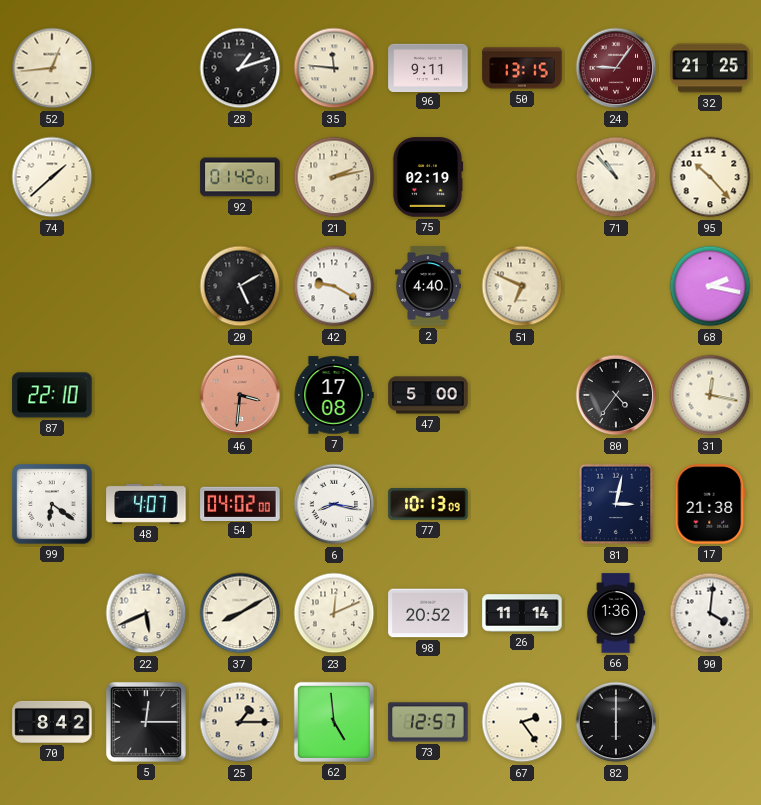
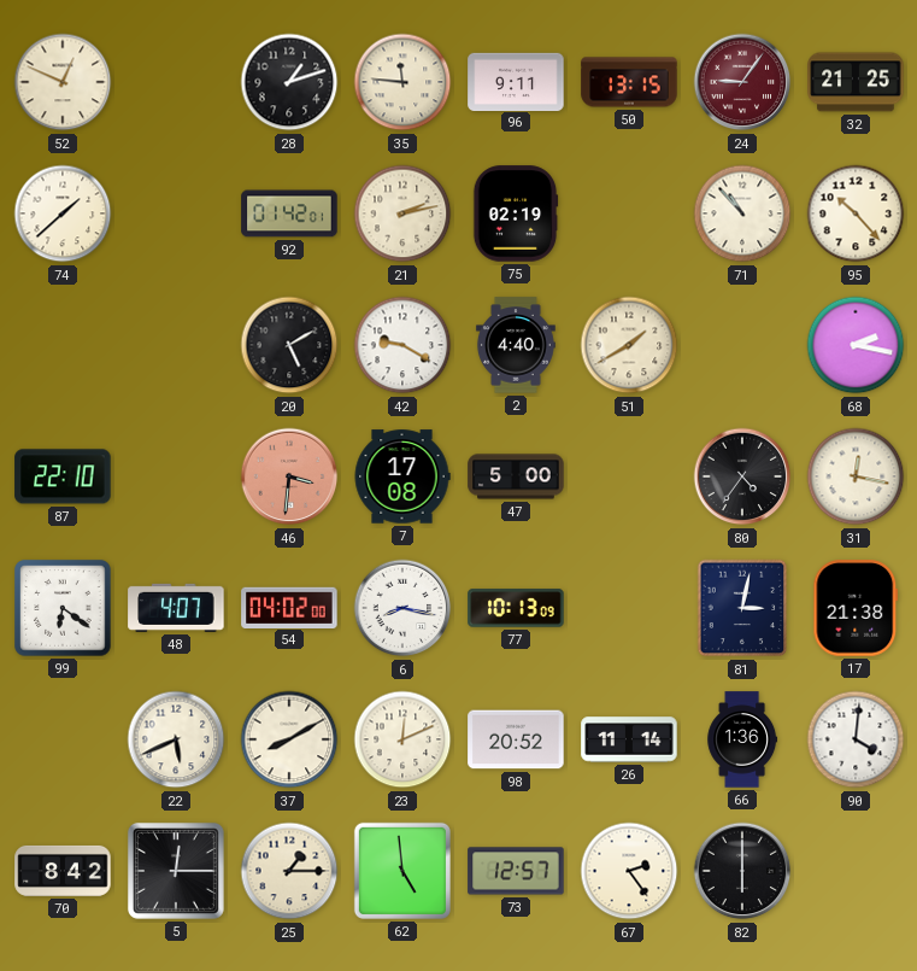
52: 12:44 -> 12:49 (63, 82)
51: 6:49 -> 1:40 (629, 345)
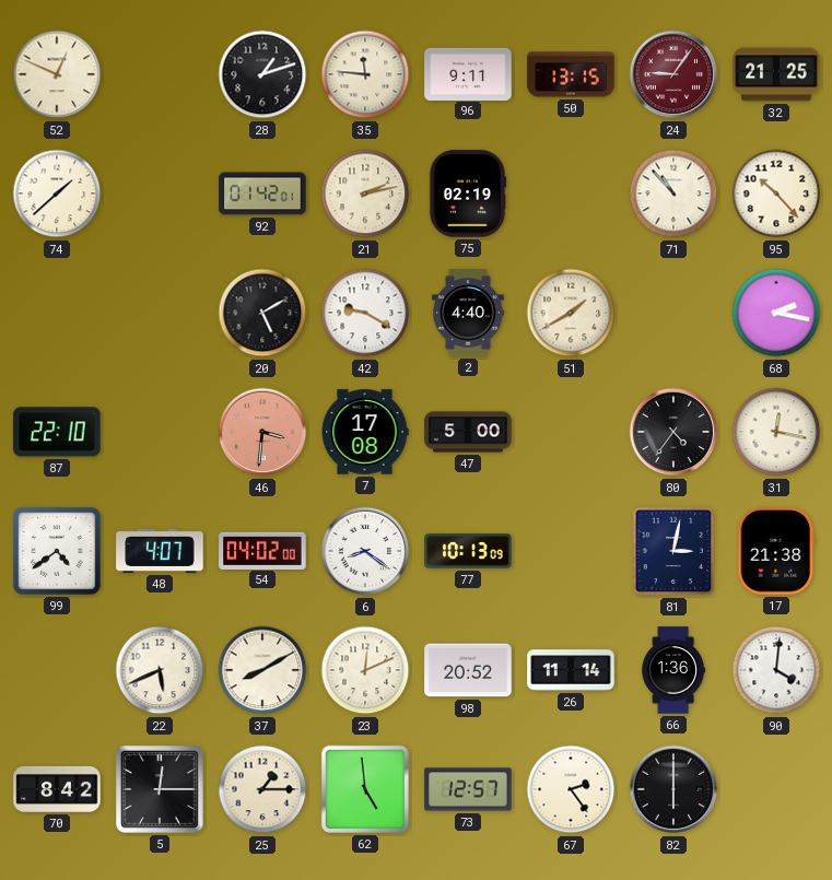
99: 6:21 -> 4:39 (57, 551)
6: 8:17 -> 8:21 (365, 551)
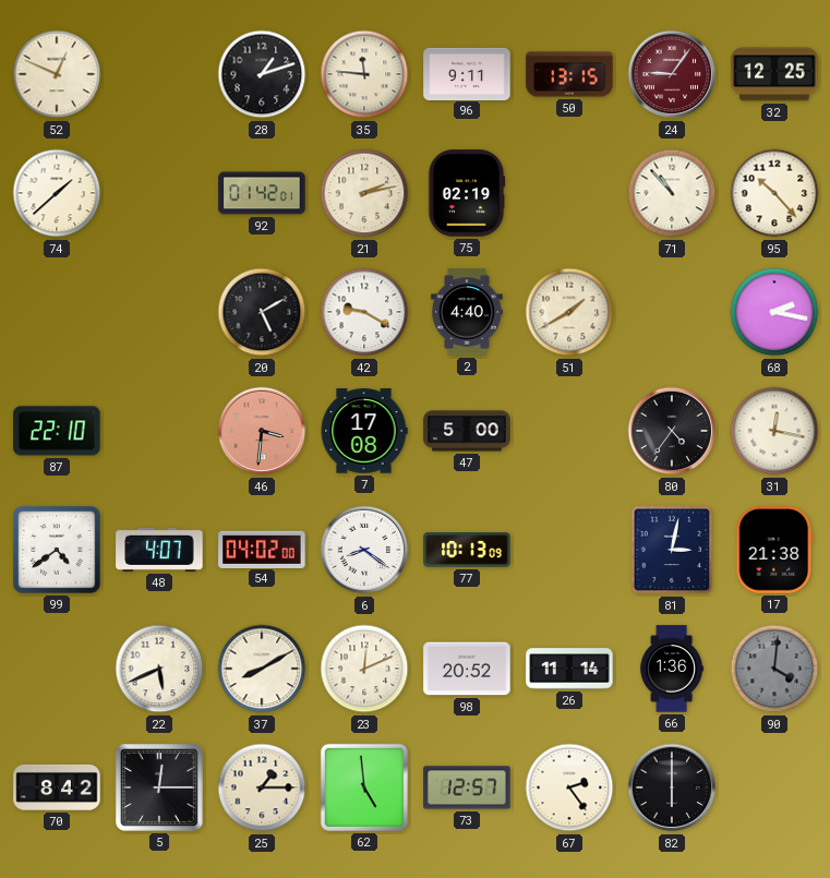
32: 21:25 -> 12:25 (774, 74)
90 dial: white -> grey (774, 669)
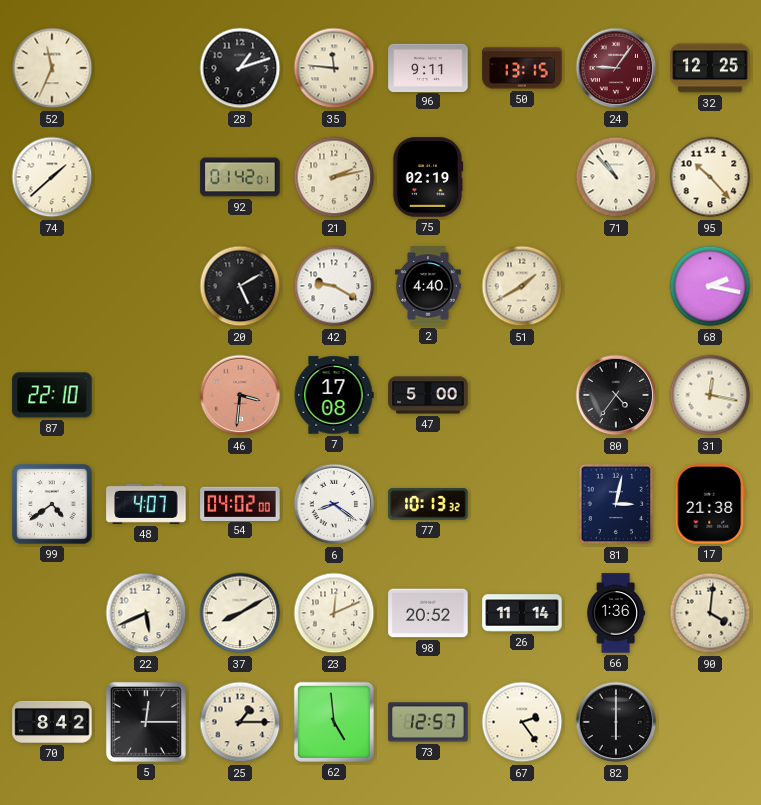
52: 12:49 -> 11:34 (52, 68)
77: 10:13:09 -> 10:13:32 (428, 504)
90 dial: grey -> cream (710, 613)
